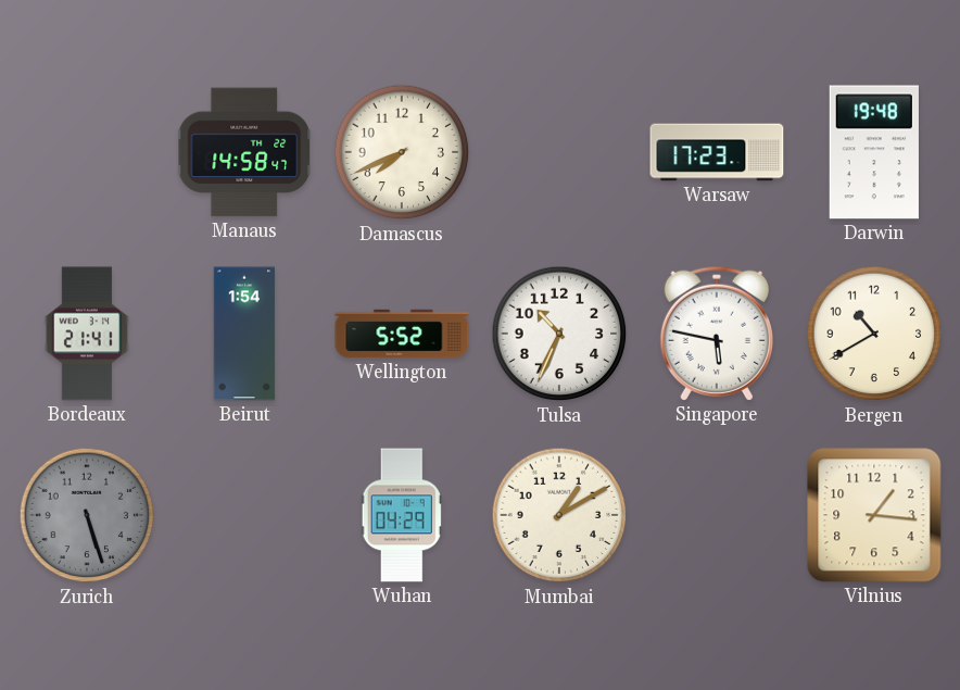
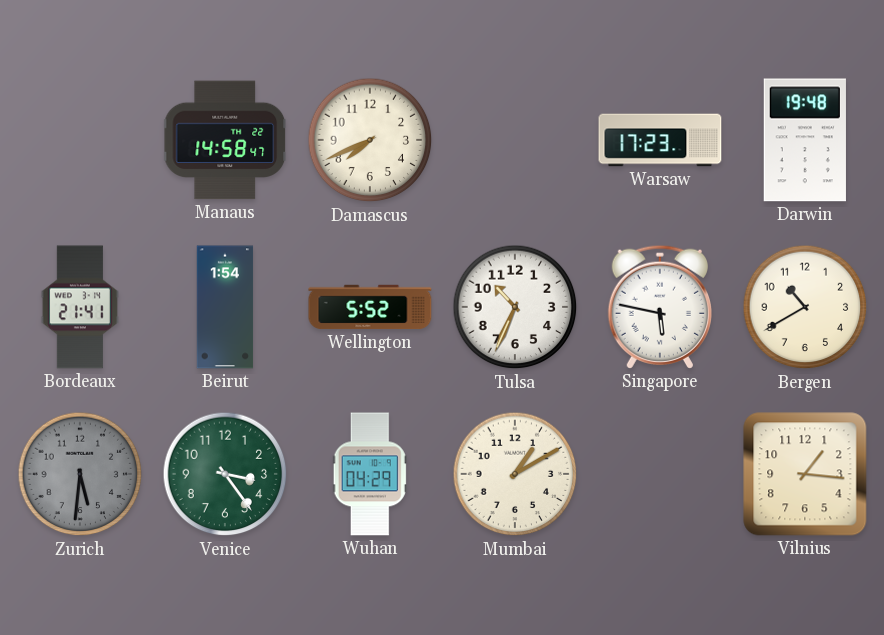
Zurich: 5:27 -> 5:31 (80, 474)
Venice: none -> 3:24 (225, 474)
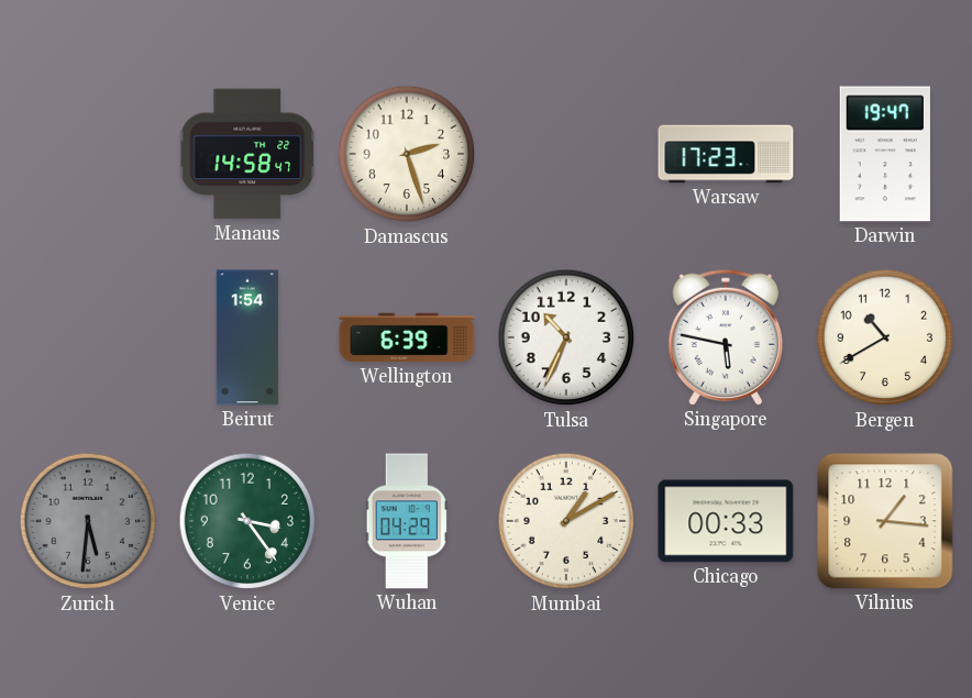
Damascus: 7:41 -> 2:27 (407, 154)
Darwin: 19:48 -> 19:47 (885, 154)
Bordeaux: 21:41 -> none (80, 307)
Wellington: 5:52 -> 6:39 (407, 337)
Chicago: none -> 00:33 (726, 521)
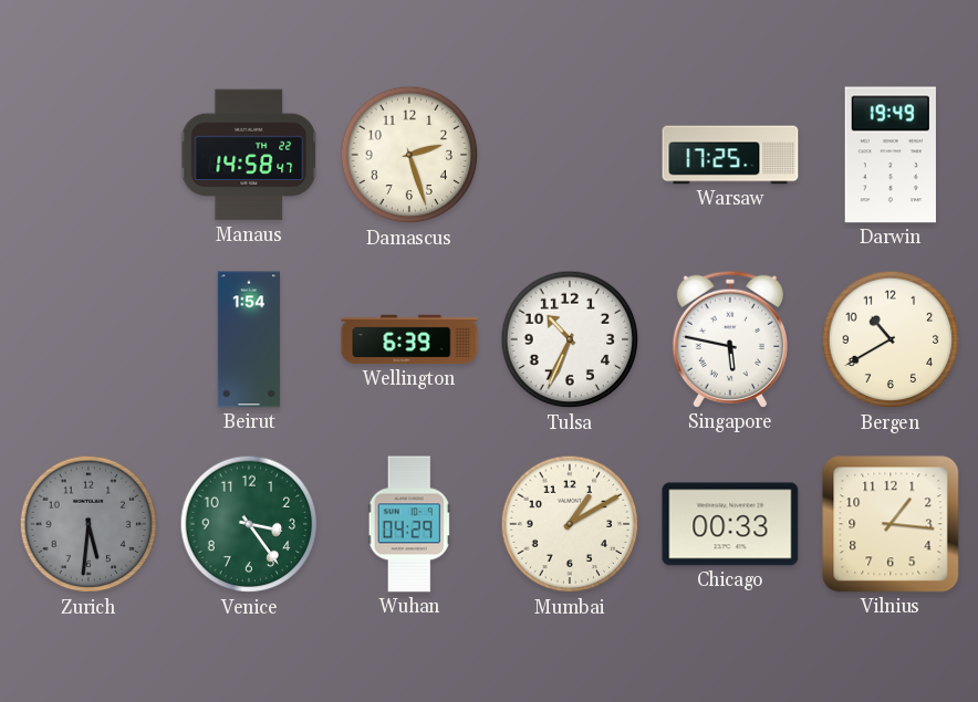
Warsaw: 17:23 -> 17:25 (730, 155)
Darwin: 19:47 -> 19:49 (891, 155)
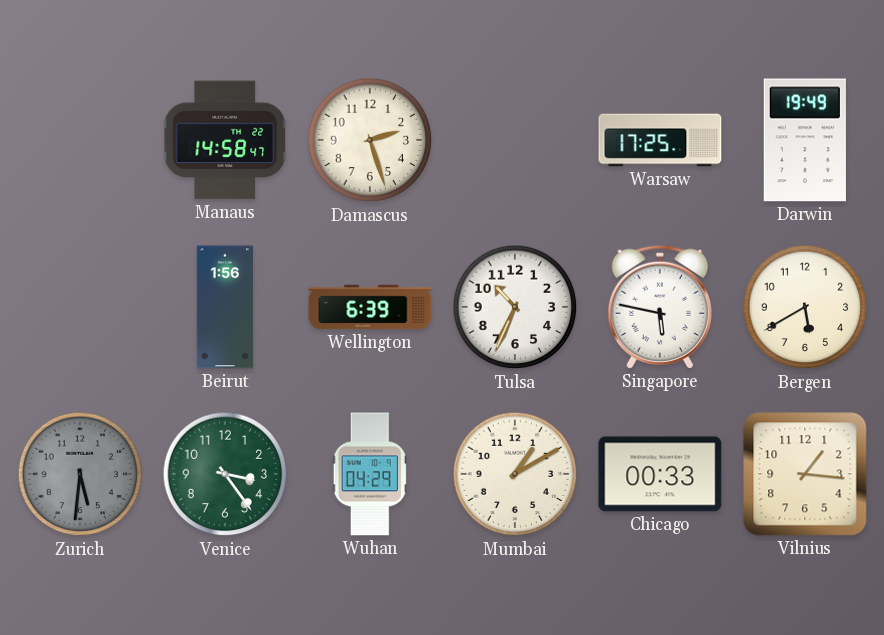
Beirut: 1:54 -> 1:56 (225, 307)
Bergen: 10:40 -> 5:40 (805, 307)
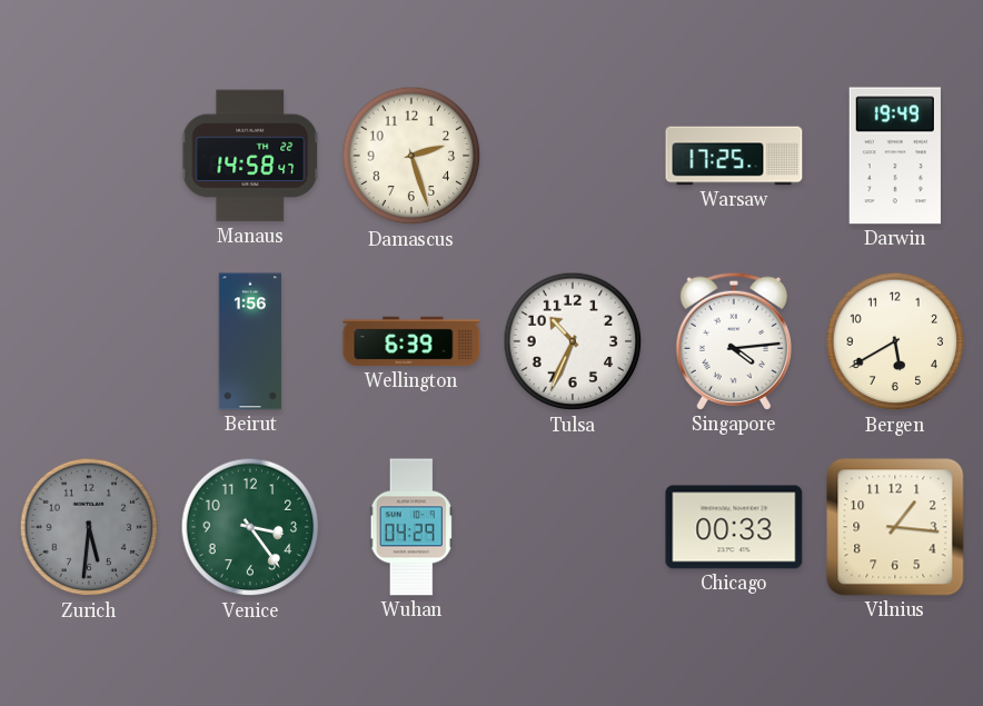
Singapore: 5:47 -> 4:14 (734, 341)
Mumbai: 1:10 -> none (515, 474)
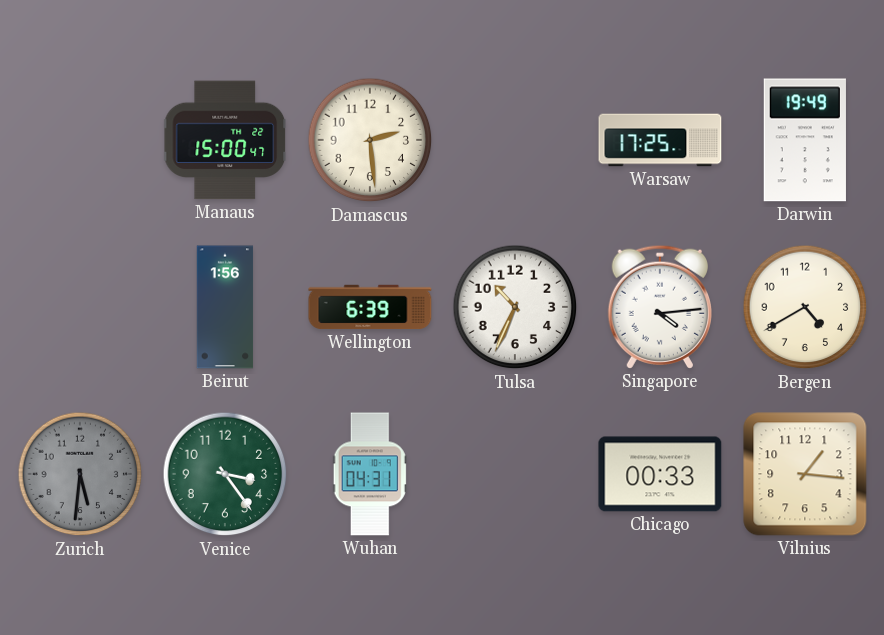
Manaus: 14:58 -> 15:00 (226, 140)
Damascus: 2:27 -> 2:29 (370, 140)
Bergen: 5:40 -> 4:40 (805, 307)
Wuhan: 04:29 -> 04:31 (370, 474)
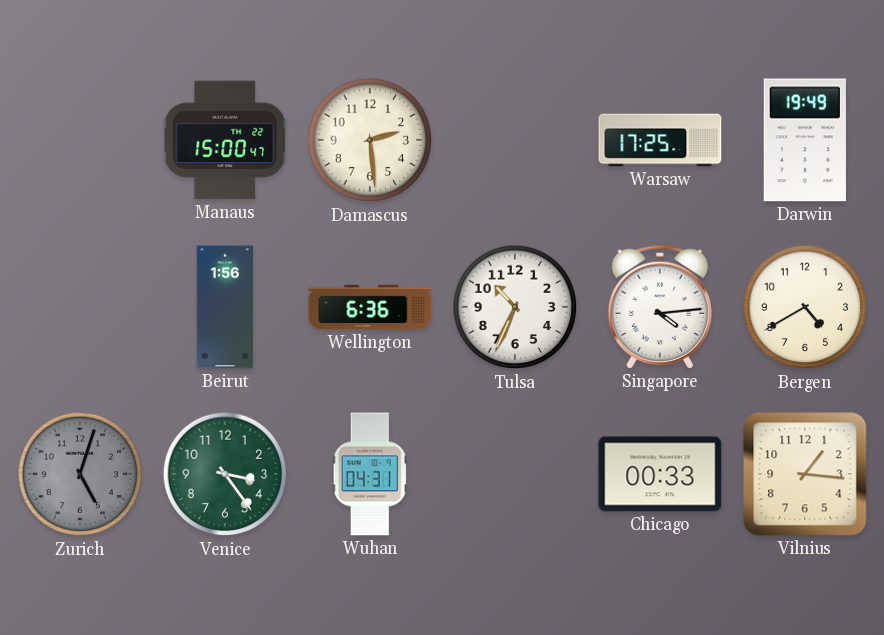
Wellington: 6:39 -> 6:36 (370, 307)
Zurich: 5:31 -> 5:03 (80, 474)
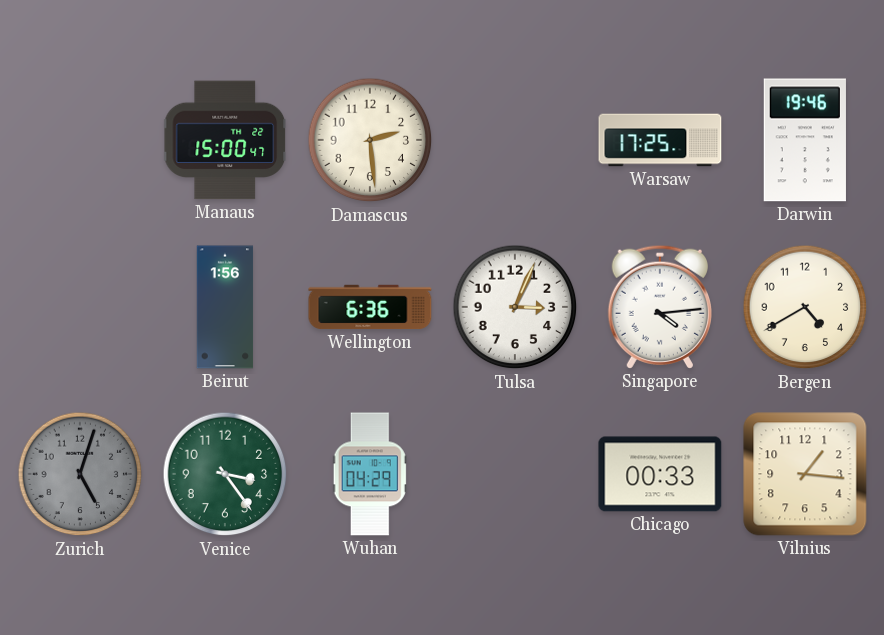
Darwin: 19:49 -> 19:46 (805, 140)
Tulsa: 10:34 -> 3:04 (515, 307)
Wuhan: 04:31 -> 04:29 (370, 474)
